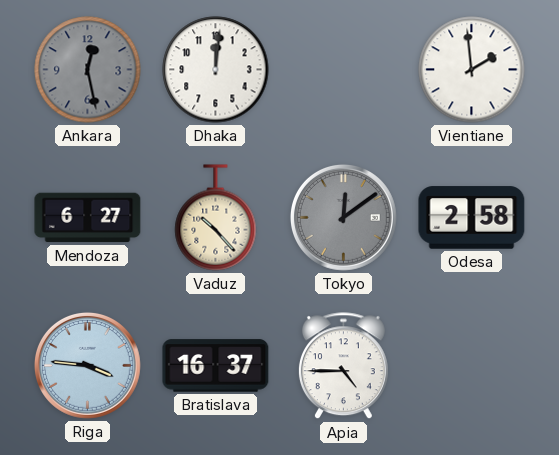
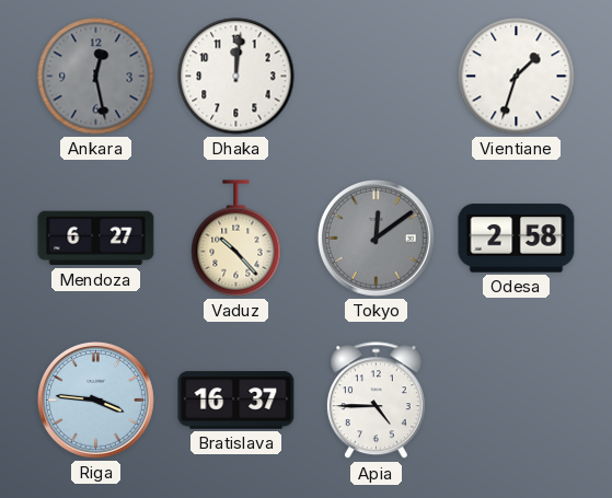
Vientiane: 1:59 -> 1:33 (517, 77)
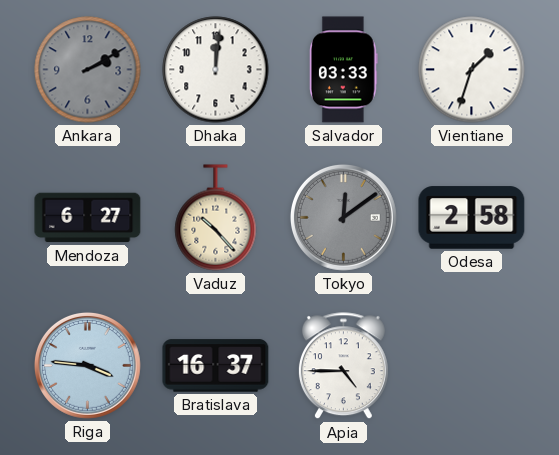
Ankara: 12:28 -> 2:10 (88, 70)
Salvador: none -> 03:33 (343, 70)
